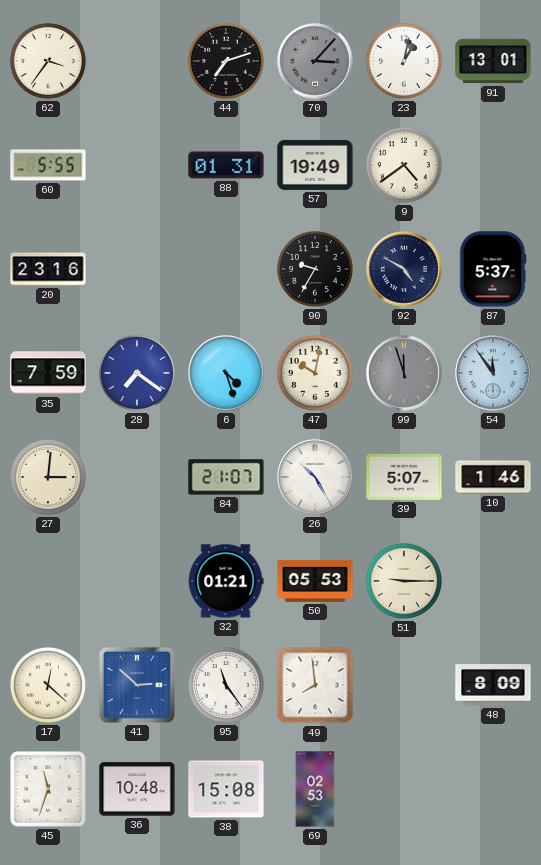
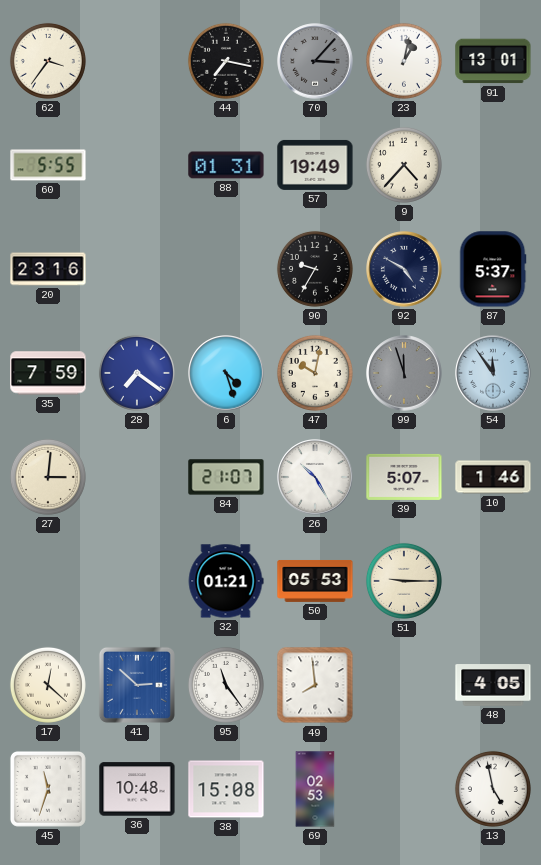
44: 7:12 -> 7:17 (226, 61)
9: 4:39 -> 4:37 (404, 165)
48: 8:09 -> 4:05 (493, 685)
13: none -> 4:58 (493, 789)
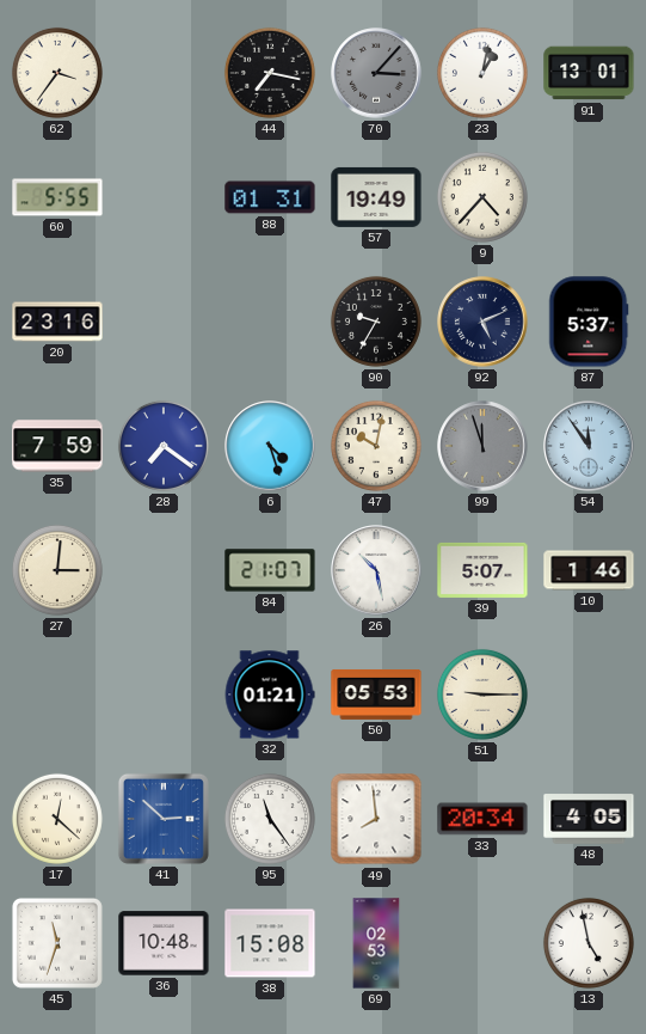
92: 4:50 -> 5:11 (482, 322)
26: 10:25 -> 10:28 (376, 570)
33: none -> 20:34 (482, 819)
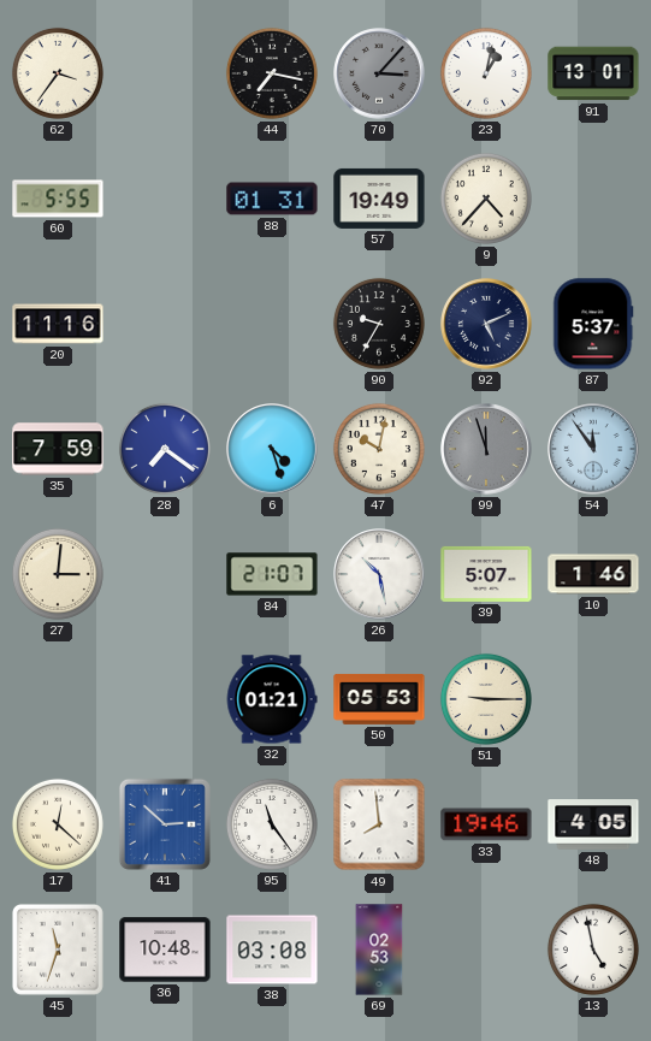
20: 23:16 -> 11:16 (58, 324)
33: 20:34 -> 19:46 (486, 824)
38: 15:08 -> 03:08 (272, 950)
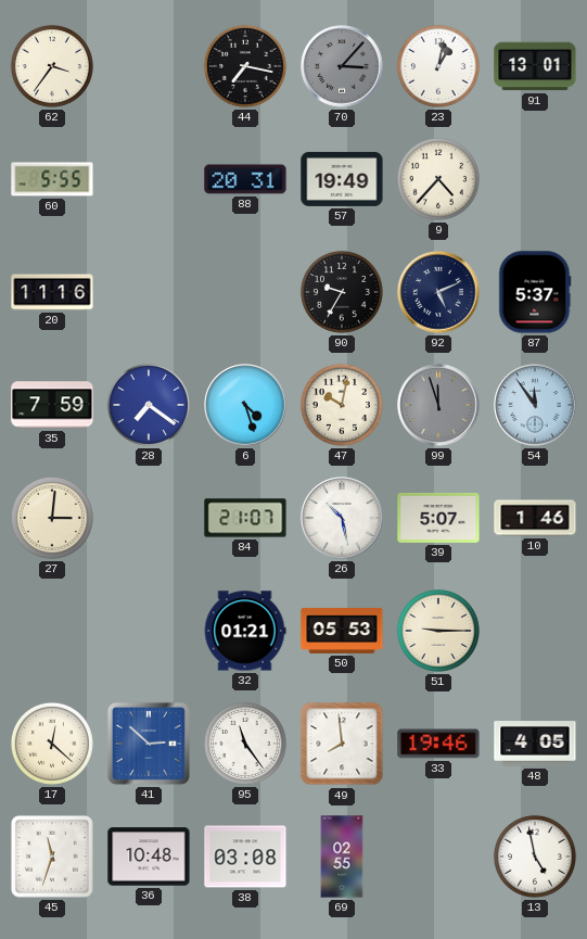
88: 01:31 -> 20:31 (245, 179)
69: 02:53 -> 02:55 (342, 856)
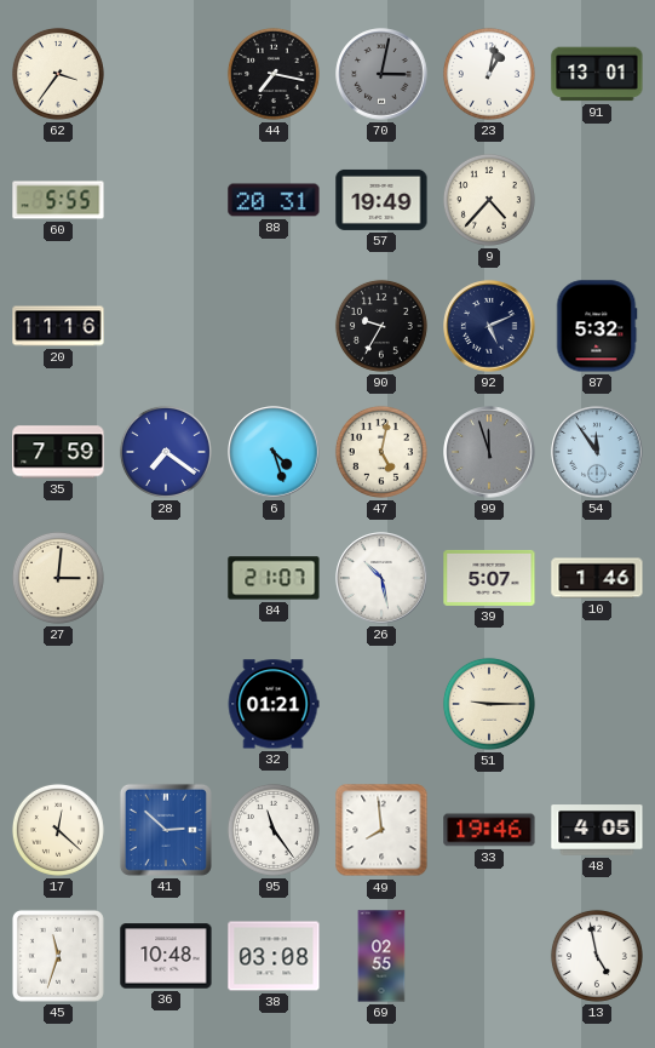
70: 3:07 -> 3:02 (381, 74)
87: 5:37 -> 5:32 (597, 326)
47: 10:02 -> 5:02 (381, 452)
50: 05:53 -> none (342, 631)
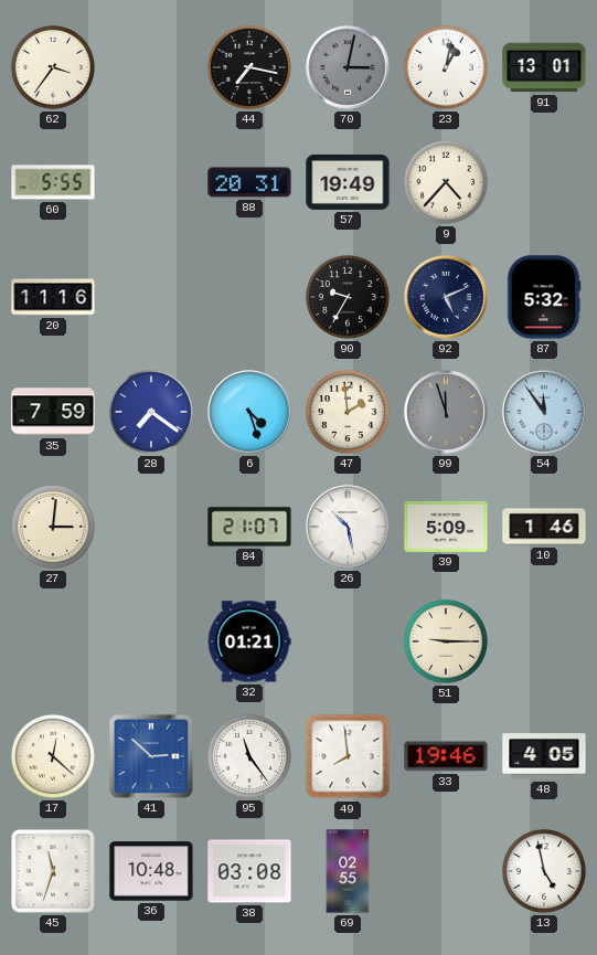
47: 5:02 -> 1:59 (348, 412)
39: 5:07 -> 5:09 (446, 527)
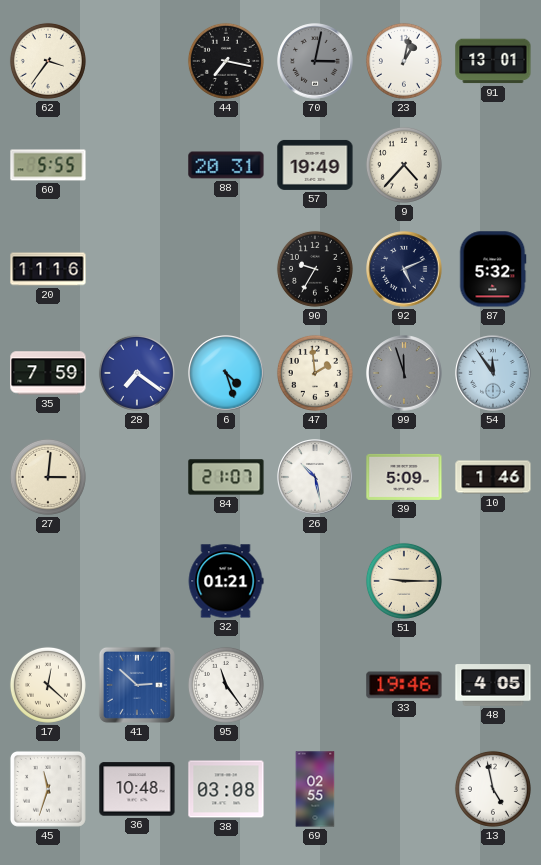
49: 7:59 -> none (348, 756)
